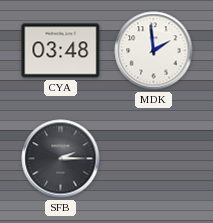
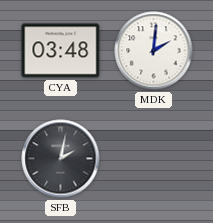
MDK: 1:59 -> 2:01 (154, 51)
SFB: 2:15 -> 2:02 (61, 159)
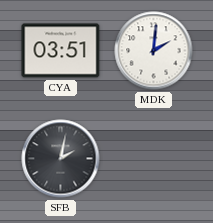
CYA: 03:48 -> 03:51 (61, 51)
